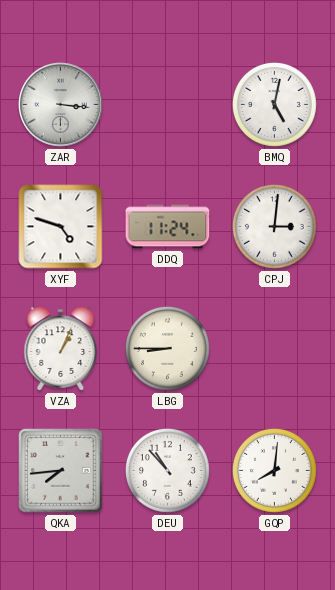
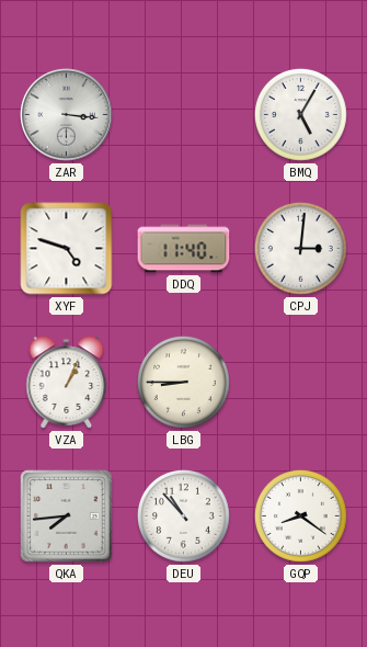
BMQ: 5:02 -> 5:05 (300, 114)
DDQ: 11:24 -> 11:40 (184, 249)
GQP: 8:01 -> 8:21 (300, 515)
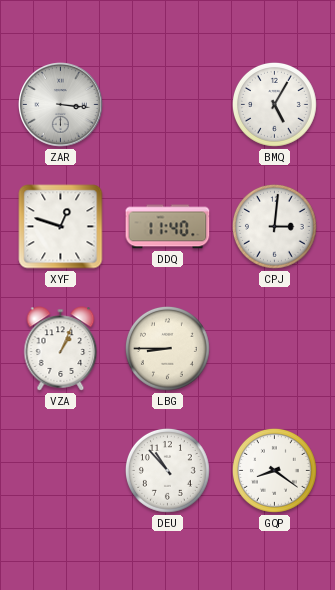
XYF: 4:48 -> 12:48 (61, 227)
QKA: 7:44 -> none (67, 517)
